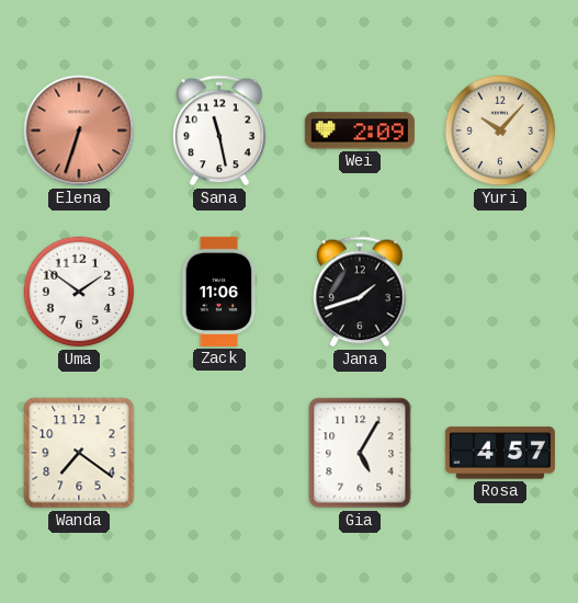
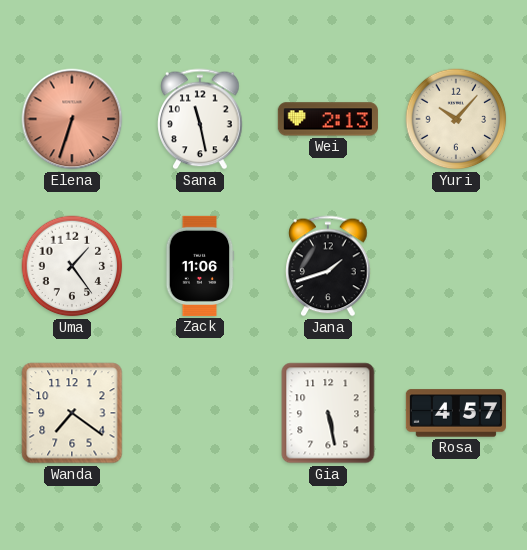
Wei: 2:09 -> 2:13 (328, 119)
Uma: 1:51 -> 1:24 (72, 266)
Gia: 5:05 -> 5:28 (328, 413)
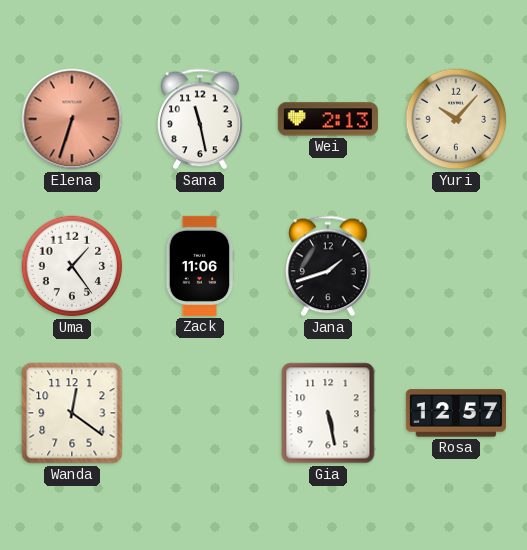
Wanda: 7:21 -> 12:21 (72, 413)
Rosa: 4:57 -> 12:57 (456, 413)
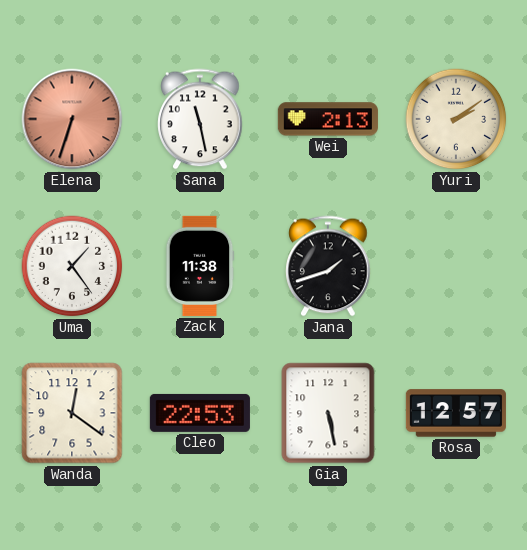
Yuri: 10:07 -> 2:09 (456, 119)
Zack: 11:06 -> 11:38 (200, 266)
Cleo: none -> 22:53 (200, 413)
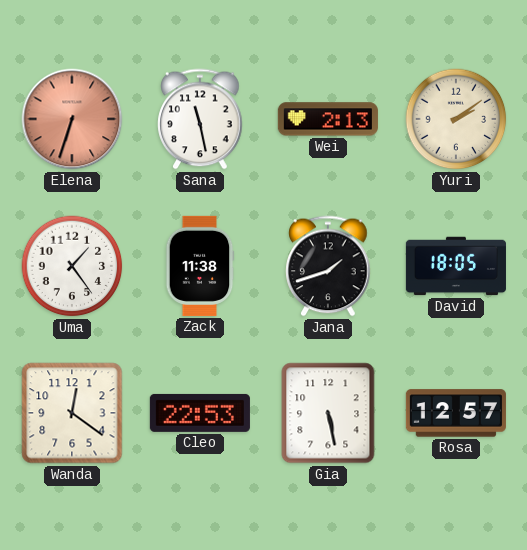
David: none -> 18:05 (456, 266)
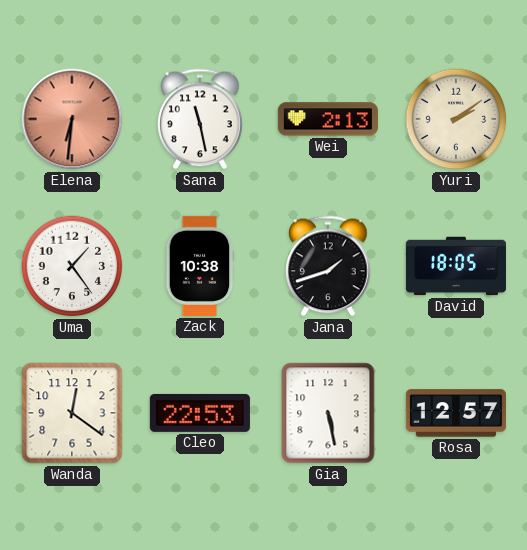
Elena: 6:33 -> 6:31 (72, 119)
Zack: 11:38 -> 10:38 (200, 266)
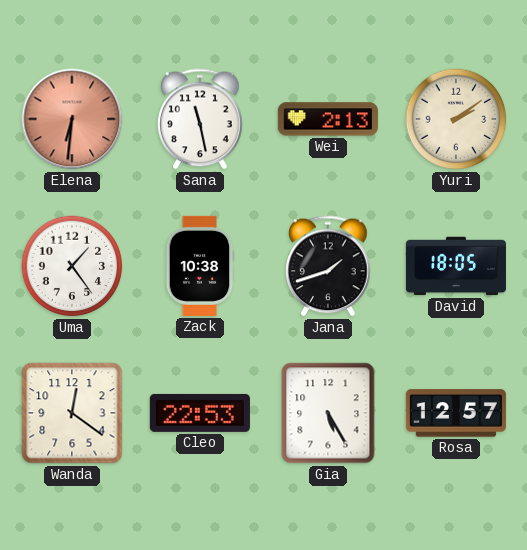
Gia: 5:28 -> 5:25 (328, 413)
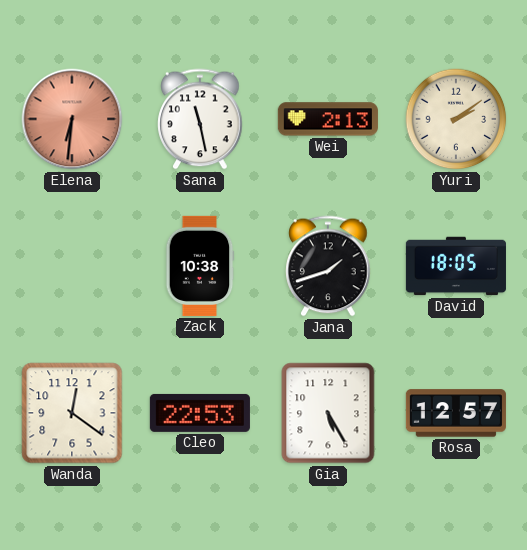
Uma: 1:24 -> none (72, 266)
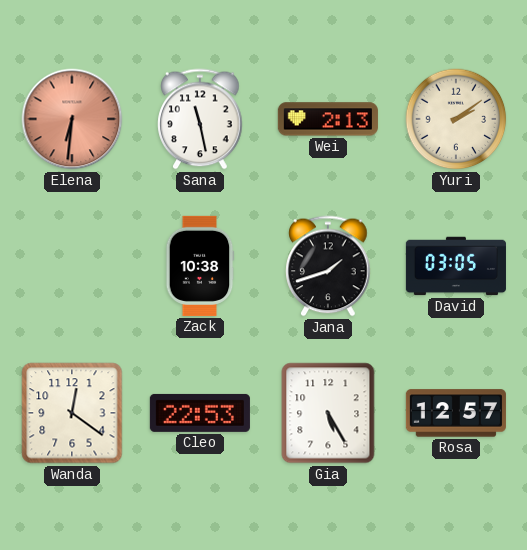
David: 18:05 -> 03:05 (456, 266)
